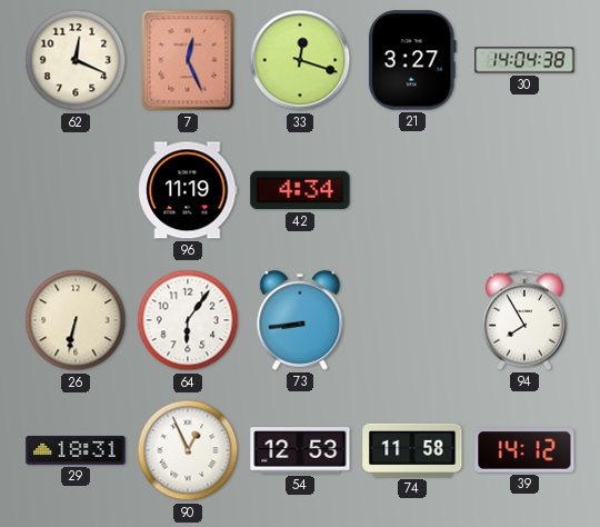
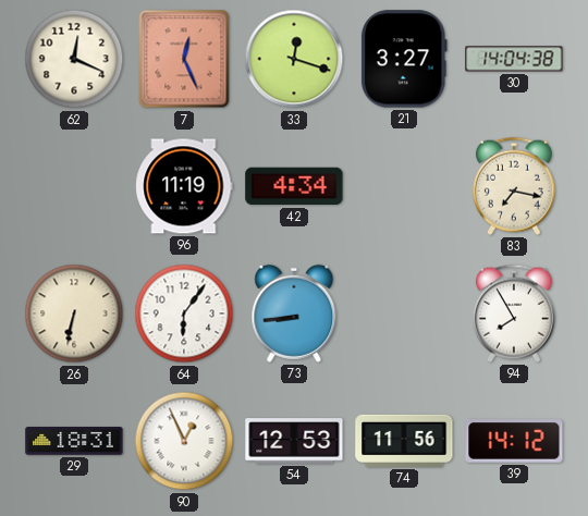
83: none -> 7:17 (514, 186)
74: 11:58 -> 11:56 (404, 441)
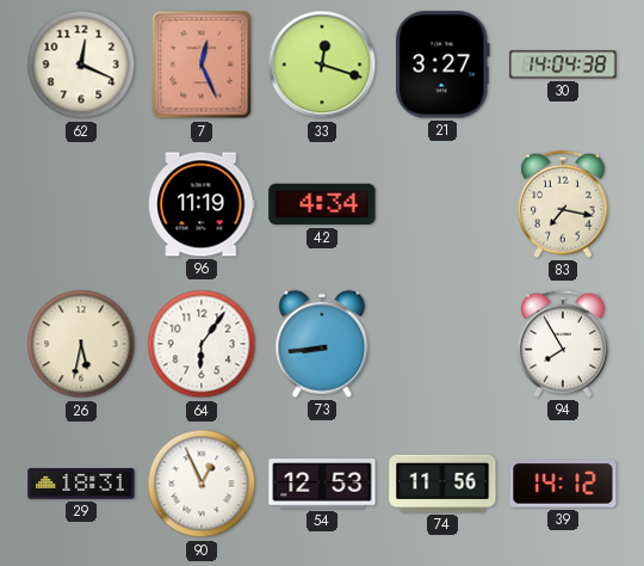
26: 6:32 -> 5:32 (81, 344)
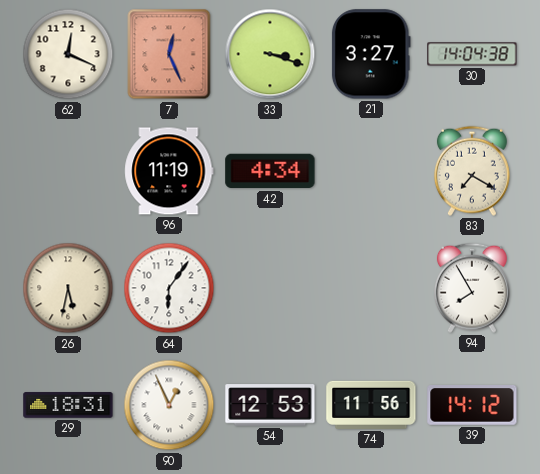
33: 12:18 -> 3:18 (270, 54)
83: 7:17 -> 7:20 (472, 171)
73: 8:44 -> none (322, 344)
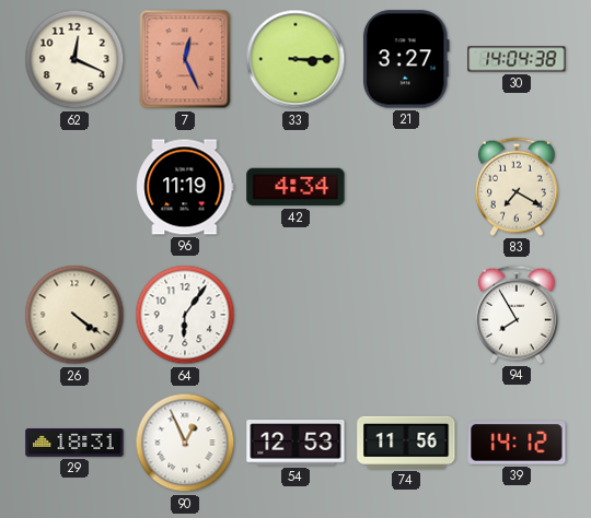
33: 3:18 -> 3:15 (296, 59)
26: 5:32 -> 4:21 (74, 315)
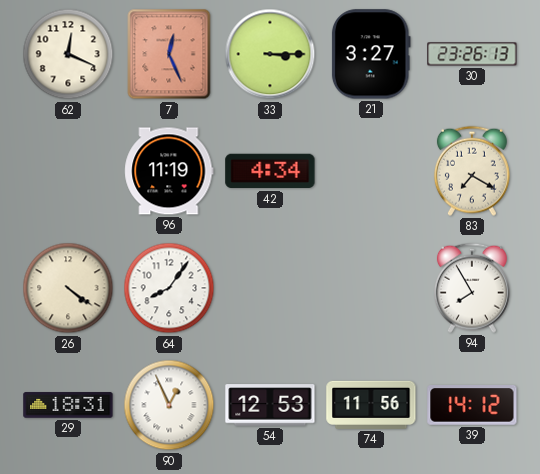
30: 14:04 -> 23:26 (472, 54)
64: 6:06 -> 8:06 (169, 288)
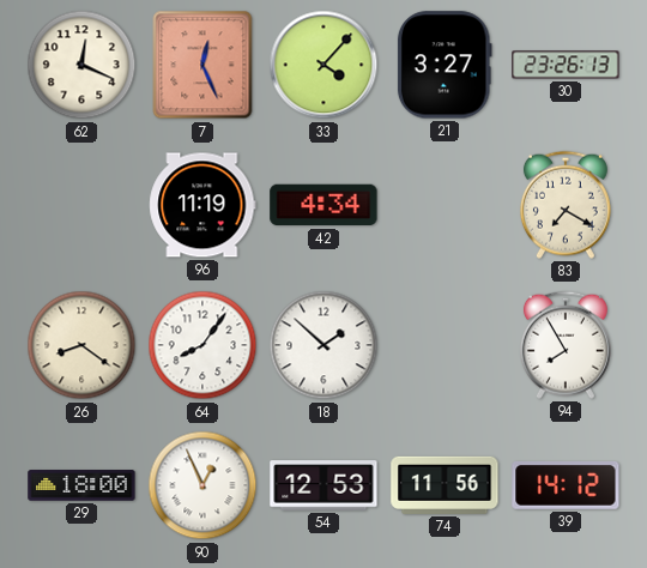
33: 3:15 -> 4:07 (323, 65)
26: 4:21 -> 8:21 (81, 345)
18: none -> 1:52 (323, 345)
29: 18:31 -> 18:00 (81, 485)
